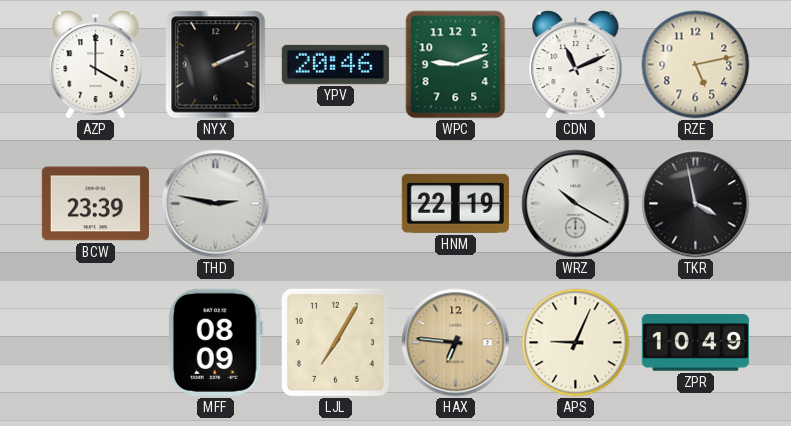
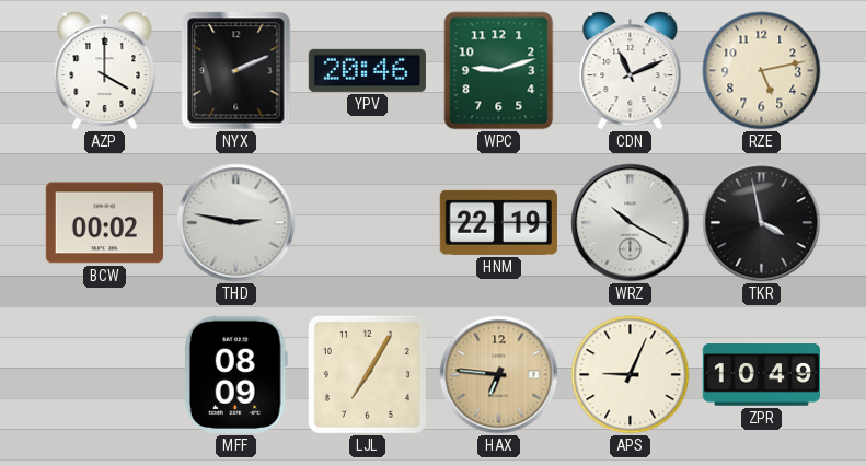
BCW: 23:39 -> 00:02 (104, 223)
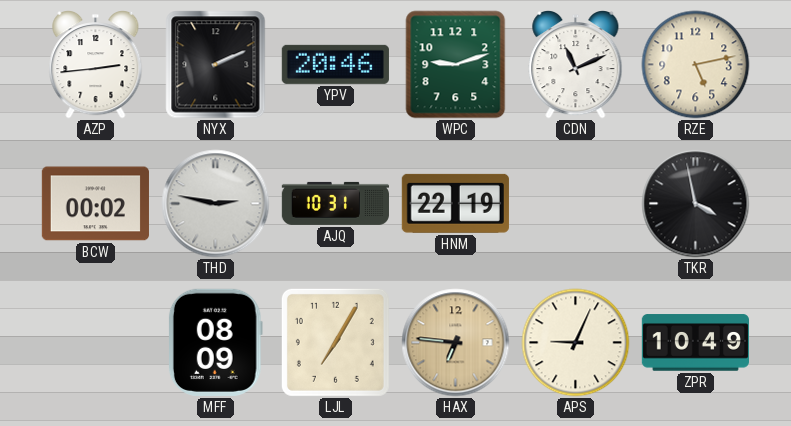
AZP: 4:00 -> 2:44 (96, 65)
AJQ: none -> 10:31 (335, 203)
WRZ: 10:20 -> none (631, 223)
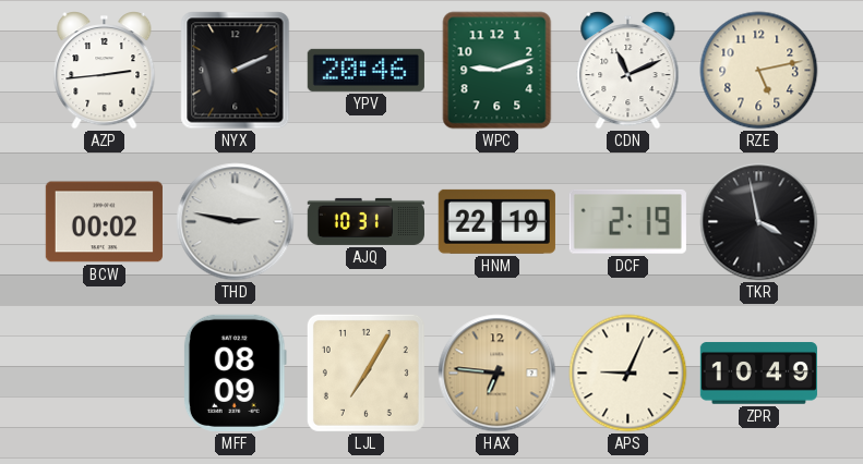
DCF: none -> 2:19 (627, 221)
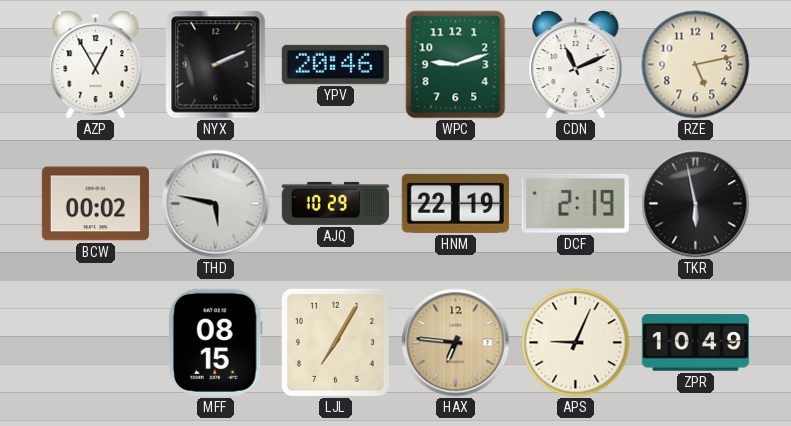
AZP: 2:44 -> 12:55 (96, 65)
THD: 2:47 -> 5:47 (216, 204)
AJQ: 10:31 -> 10:29 (335, 203)
TKR: 3:58 -> 5:58 (696, 204)
MFF: 08:09 -> 08:15 (215, 342)
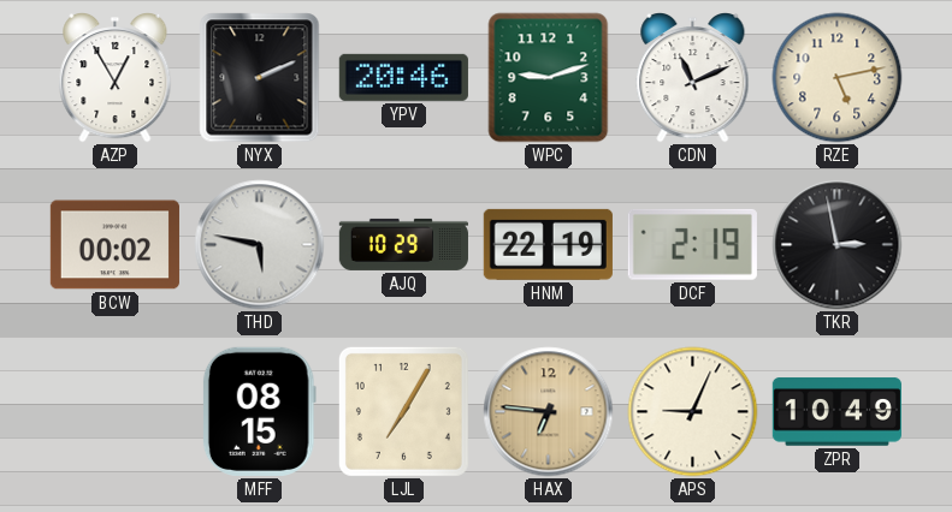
TKR: 5:58 -> 2:58 (838, 245)
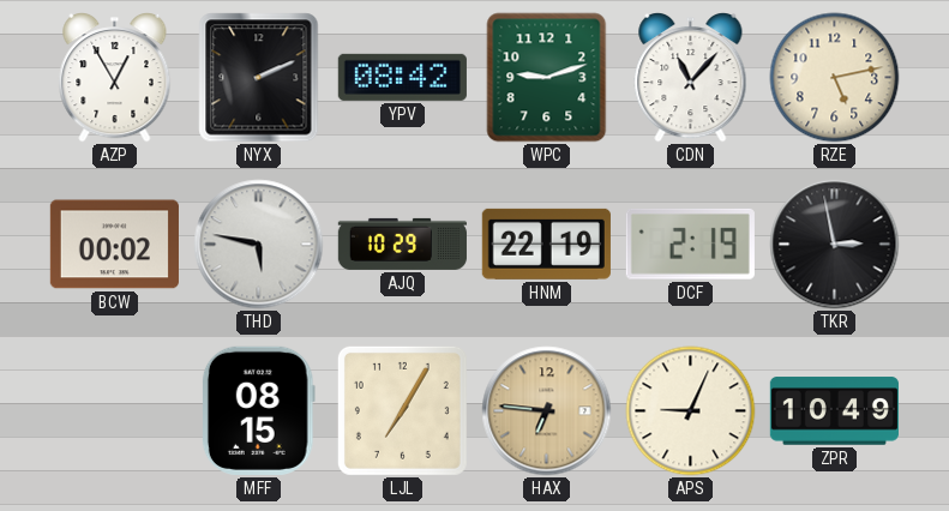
YPV: 20:46 -> 08:42 (402, 77)
CDN: 11:11 -> 11:07 (691, 78)
